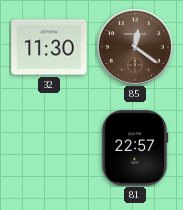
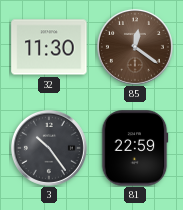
3: none -> 10:24 (49, 148)
81: 22:57 -> 22:59 (135, 148)
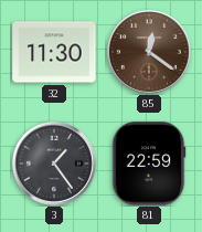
3: 10:24 -> 1:24 (54, 164)
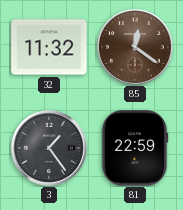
32: 11:30 -> 11:32 (49, 47)
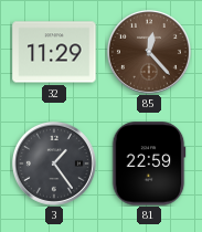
32: 11:32 -> 11:29 (54, 52)
85: 12:21 -> 12:23 (149, 52)
